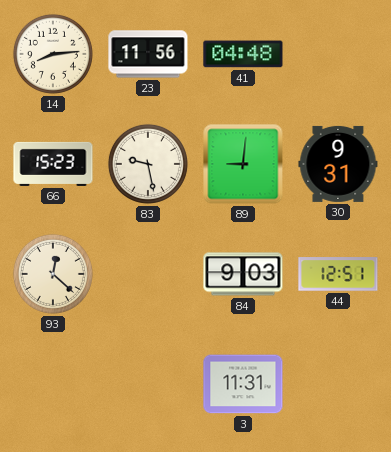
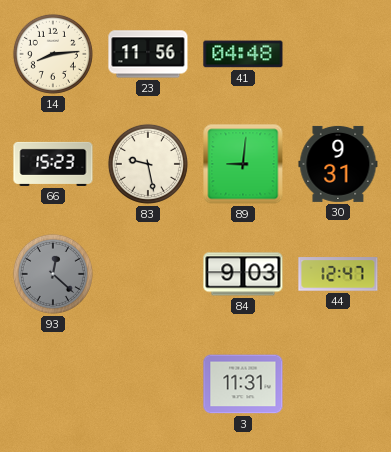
93 dial: cream -> grey (53, 274)
44: 12:51 -> 12:47 (338, 274)
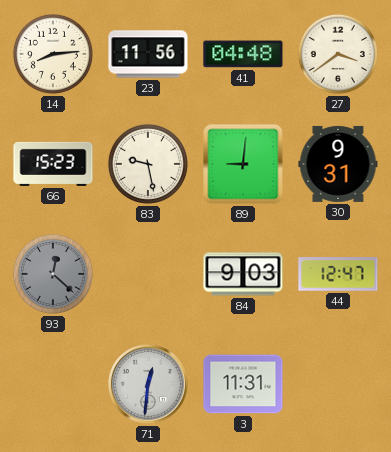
27: none -> 3:39 (338, 54)
71: none -> 12:31 (149, 385)
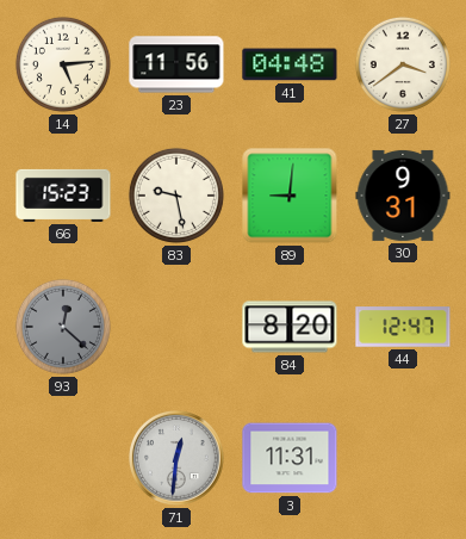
14: 8:14 -> 5:14 (63, 64)
84: 9:03 -> 8:20 (290, 327)
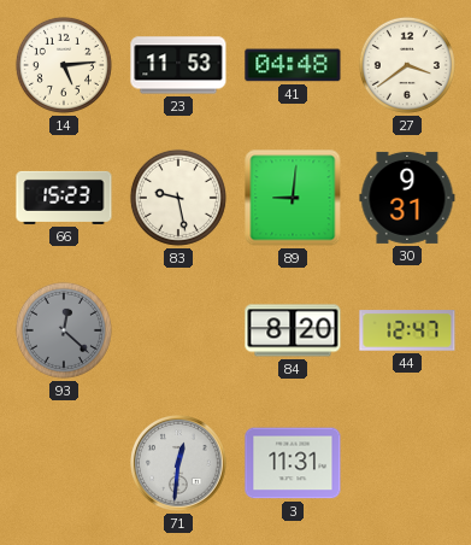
23: 11:56 -> 11:53 (178, 65)
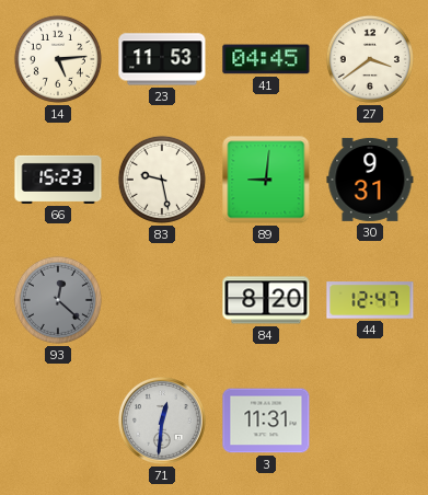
41: 04:48 -> 04:45 (266, 59)
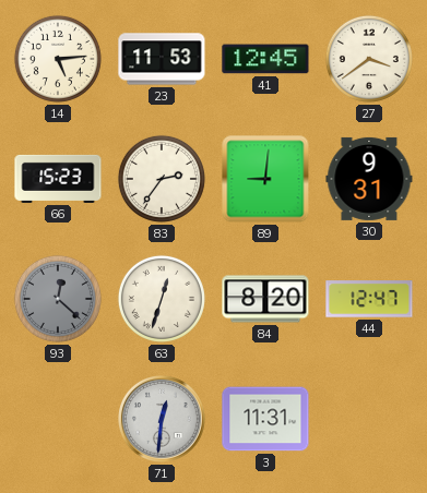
41: 04:45 -> 12:45 (265, 59)
83: 9:28 -> 2:36 (162, 179)
63: none -> 12:33 (162, 299)
